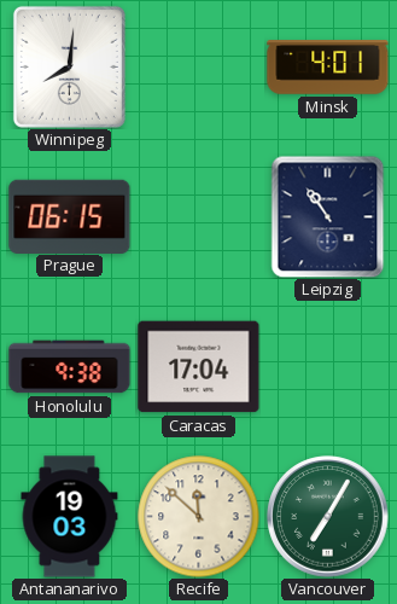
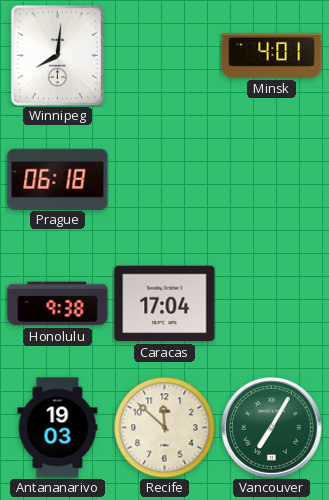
Prague: 06:15 -> 06:18 (58, 179)
Leipzig: 10:54 -> none (328, 216)
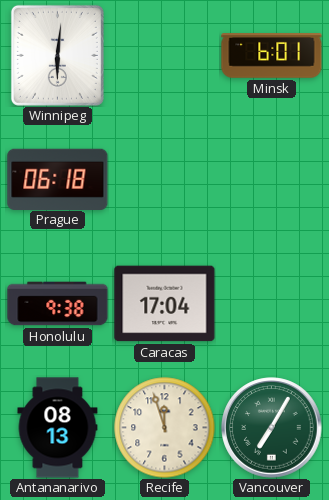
Winnipeg: 8:01 -> 6:01 (57, 55)
Minsk: 4:01 -> 6:01 (272, 56)
Antananarivo: 19:03 -> 08:13 (58, 428)
Recife: 11:52 -> 11:57 (165, 428)
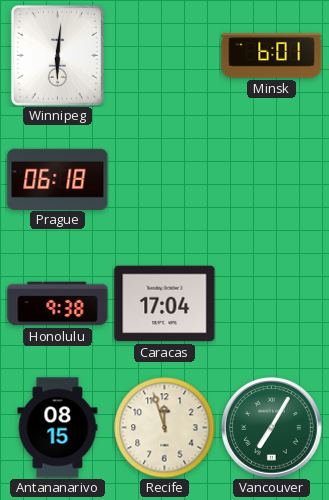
Antananarivo: 08:13 -> 08:15 (58, 428)
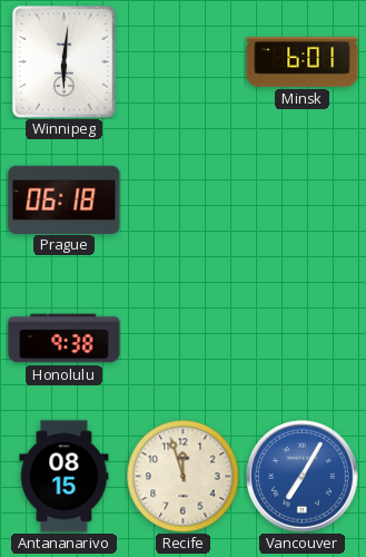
Caracas: 17:04 -> none (165, 304)
Vancouver dial: green -> blue (303, 477)
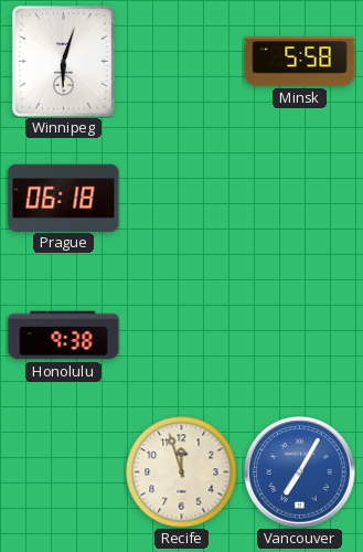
Winnipeg: 6:01 -> 6:03 (63, 61)
Minsk: 6:01 -> 5:58 (300, 62)
Antananarivo: 08:15 -> none (65, 477)
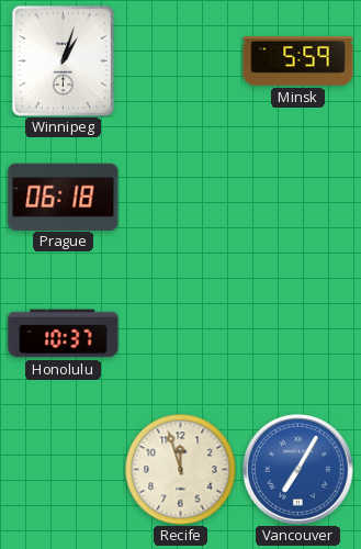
Winnipeg: 6:03 -> 1:03 (63, 60)
Minsk: 5:58 -> 5:59 (298, 61)
Honolulu: 9:38 -> 10:37 (64, 334)
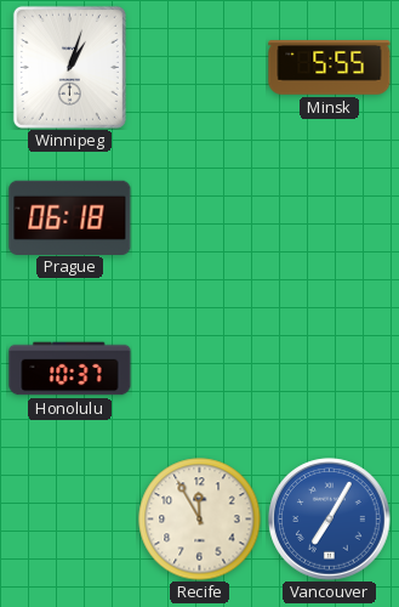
Minsk: 5:59 -> 5:55 (330, 68)
Recife: 11:57 -> 11:55 (200, 520)
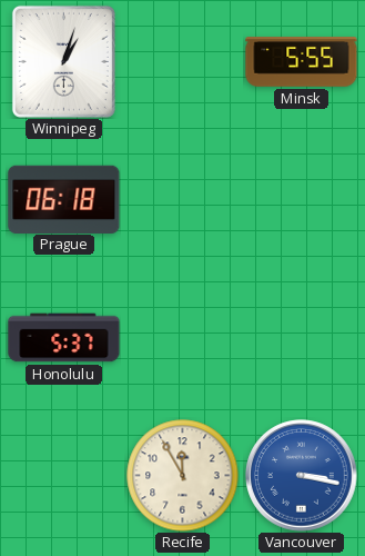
Honolulu: 10:37 -> 5:37 (64, 338)
Vancouver: 7:05 -> 3:17 (302, 476)
